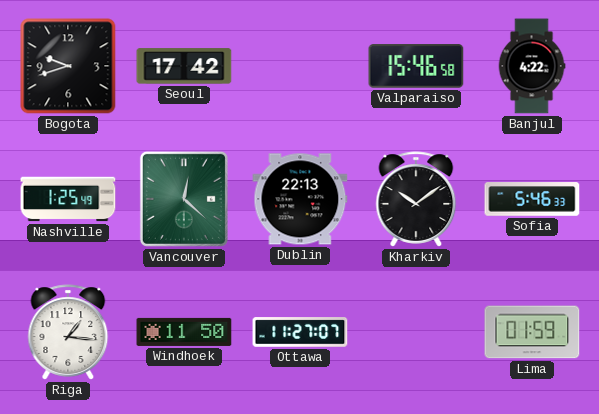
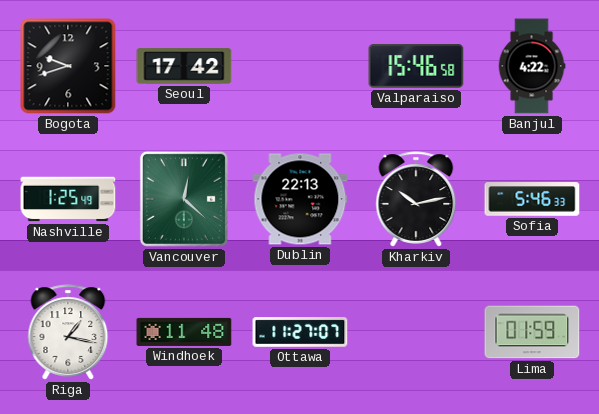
Kharkiv: 10:09 -> 10:13 (416, 199)
Riga: 1:16 -> 1:17 (68, 332)
Windhoek: 11:50 -> 11:48 (184, 332)
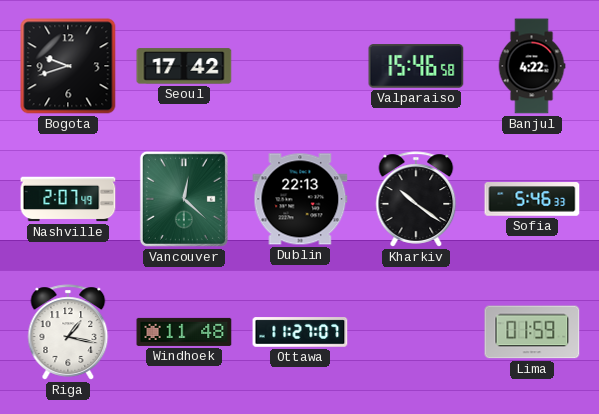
Nashville: 1:25 -> 2:07 (68, 199)
Kharkiv: 10:13 -> 10:21 (416, 199)
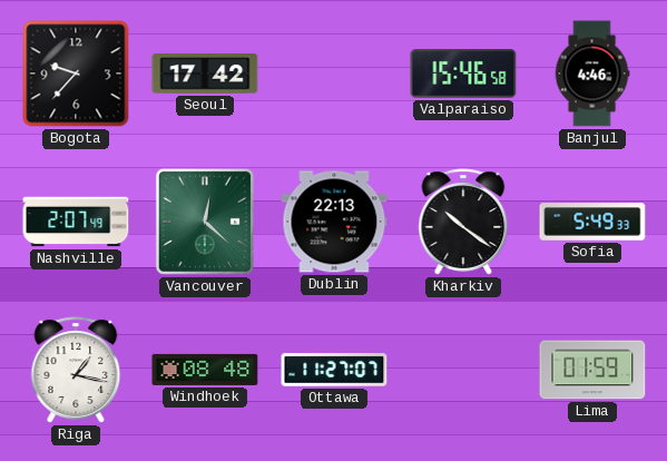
Bogota: 9:42 -> 9:37 (76, 73)
Banjul: 4:22 -> 4:46 (592, 73)
Sofia: 5:46 -> 5:49 (592, 222)
Windhoek: 11:48 -> 08:48 (205, 370)
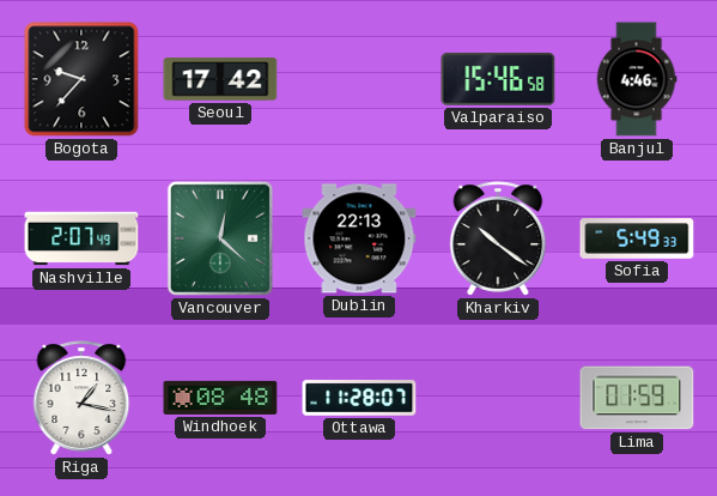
Ottawa: 11:27 -> 11:28 (359, 398)
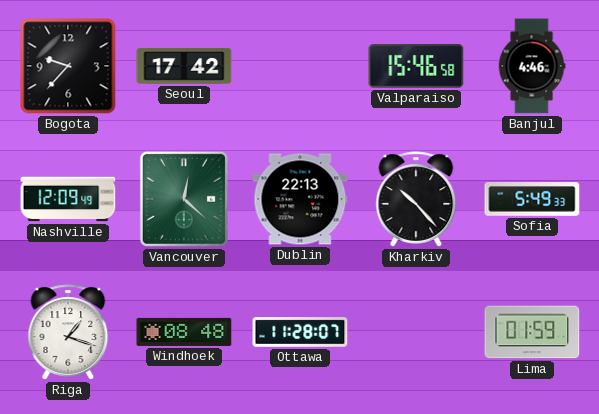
Nashville: 2:07 -> 12:09 (68, 199)
Kharkiv: 10:21 -> 10:23 (416, 199)
Riga: 1:17 -> 1:18 (68, 332)
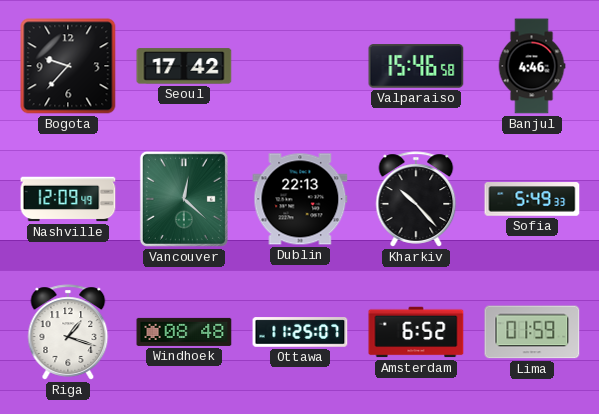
Ottawa: 11:28 -> 11:25 (300, 332)
Amsterdam: none -> 6:52 (416, 332)
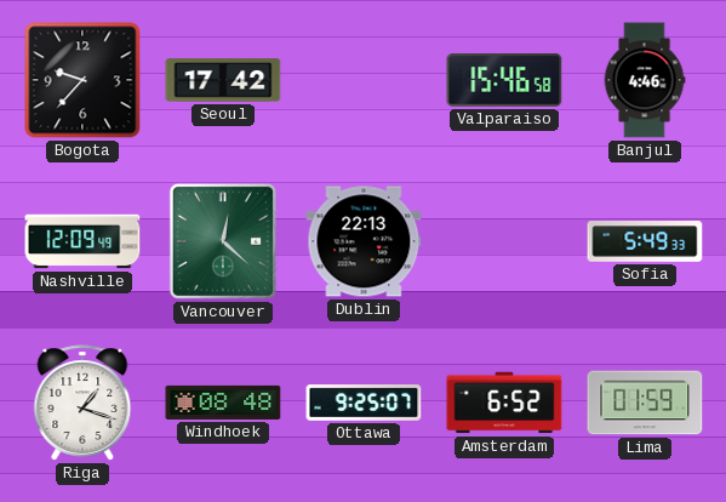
Kharkiv: 10:23 -> none (416, 199)
Ottawa: 11:25 -> 9:25 (364, 403)
